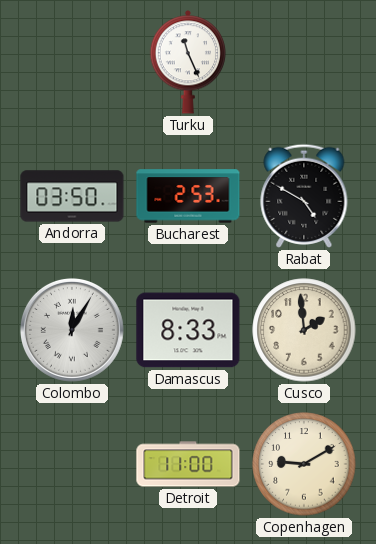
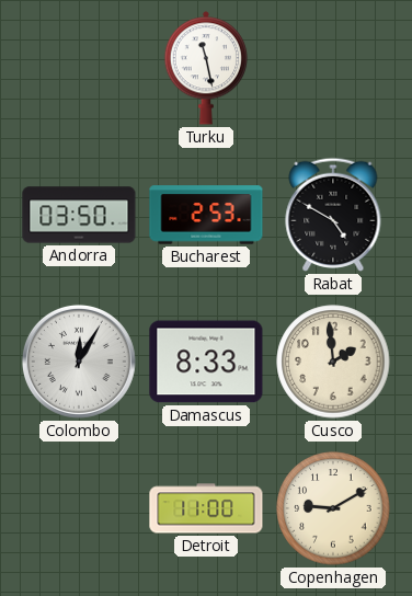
Turku: 11:26 -> 11:28 (206, 68)
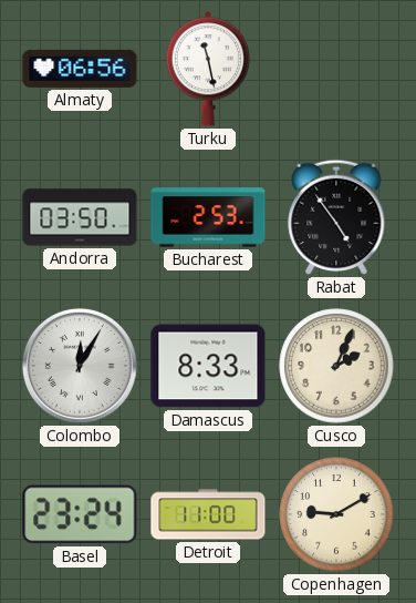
Almaty: none -> 06:56 (80, 69)
Rabat: 4:50 -> 4:54 (336, 217)
Cusco: 1:59 -> 2:04 (336, 366)
Basel: none -> 23:24 (80, 514)
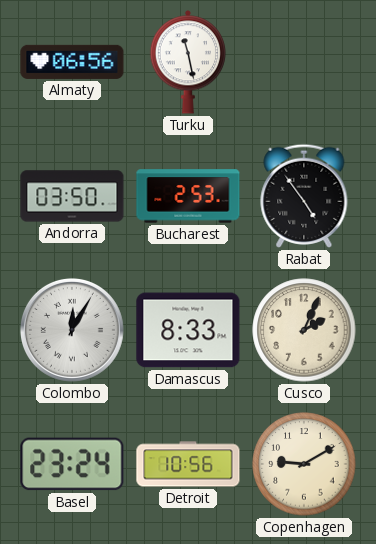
Detroit: 11:00 -> 10:56 (188, 464)
